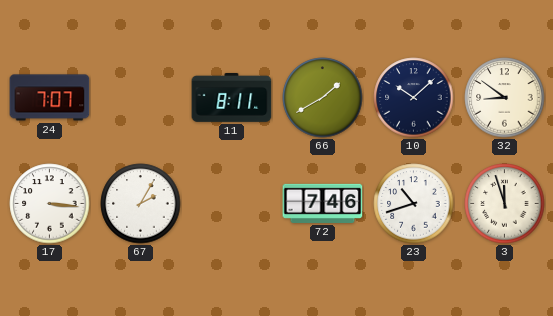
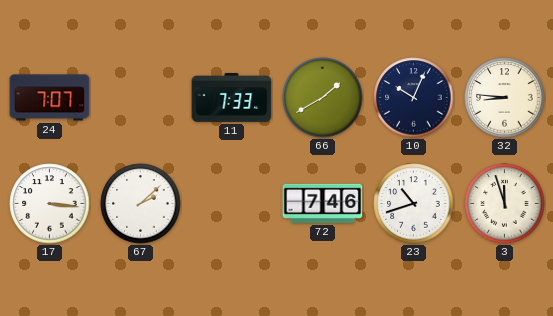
11: 8:11 -> 7:33 (232, 97)
10: 10:08 -> 10:04 (414, 98)
32: 8:51 -> 8:46 (505, 98)
67: 2:05 -> 2:08 (141, 204)
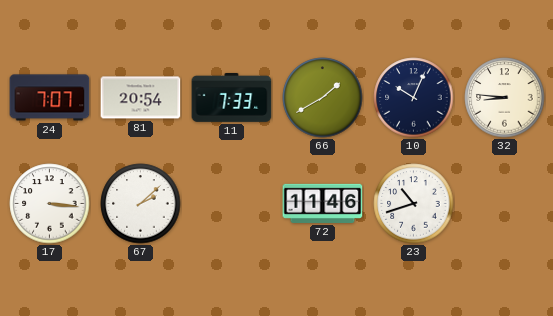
81: none -> 20:54 (141, 98)
72: 7:46 -> 11:46 (323, 203)
3: 11:57 -> none (505, 204)
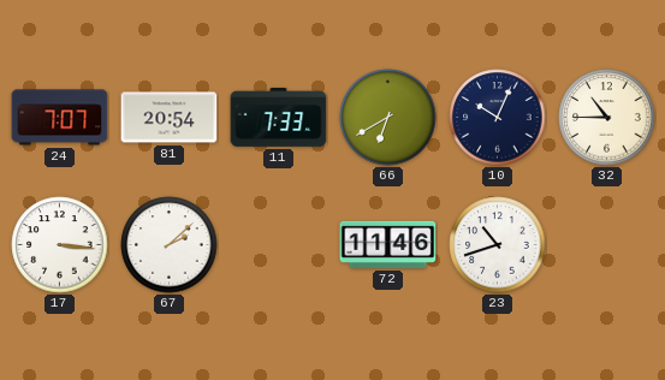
66: 1:40 -> 6:40 (388, 118)
32: 8:46 -> 10:45 (607, 118)
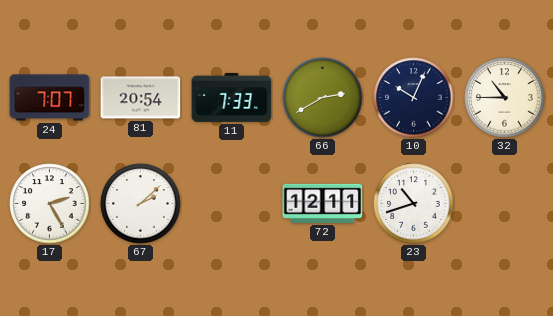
66: 6:40 -> 2:40 (323, 98)
17: 3:16 -> 2:25 (50, 204)
72: 11:46 -> 12:11 (323, 203)
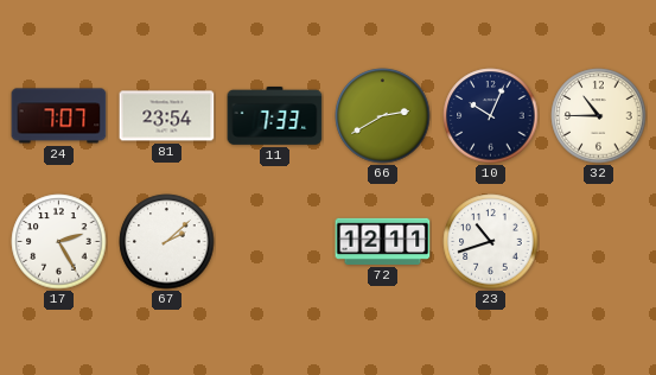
81: 20:54 -> 23:54 (167, 116)
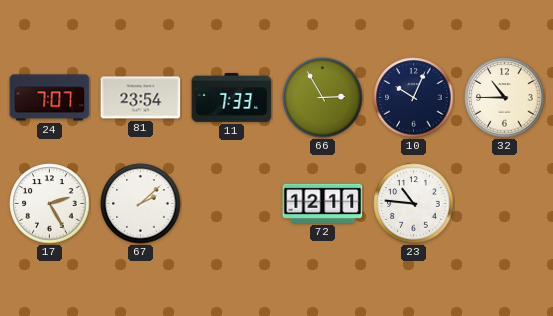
66: 2:40 -> 2:55 (323, 98)
23: 10:42 -> 10:46 (414, 204)
